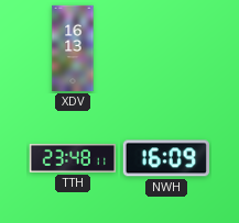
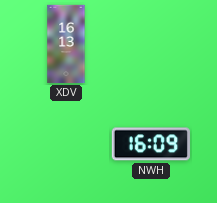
TTH: 23:48 -> none (72, 158)
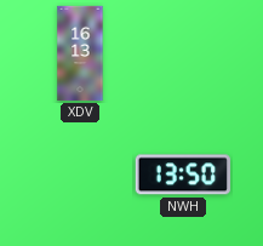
NWH: 16:09 -> 13:50 (183, 175)
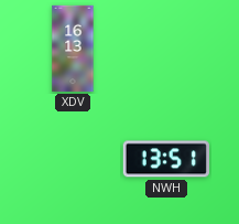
NWH: 13:50 -> 13:51 (166, 159)
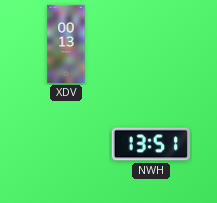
XDV: 16:13 -> 00:13 (66, 44)
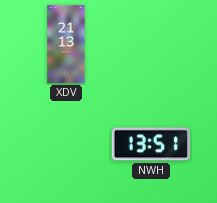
XDV: 00:13 -> 21:13 (66, 44)
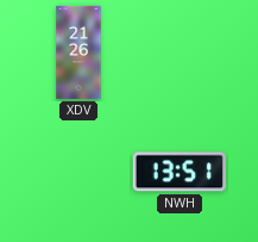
XDV: 21:13 -> 21:26 (78, 52)
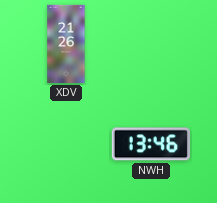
NWH: 13:51 -> 13:46 (151, 144)
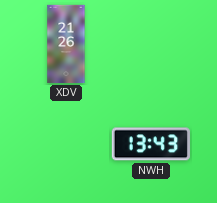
NWH: 13:46 -> 13:43 (151, 144)
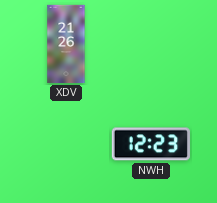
NWH: 13:43 -> 12:23 (151, 144)
